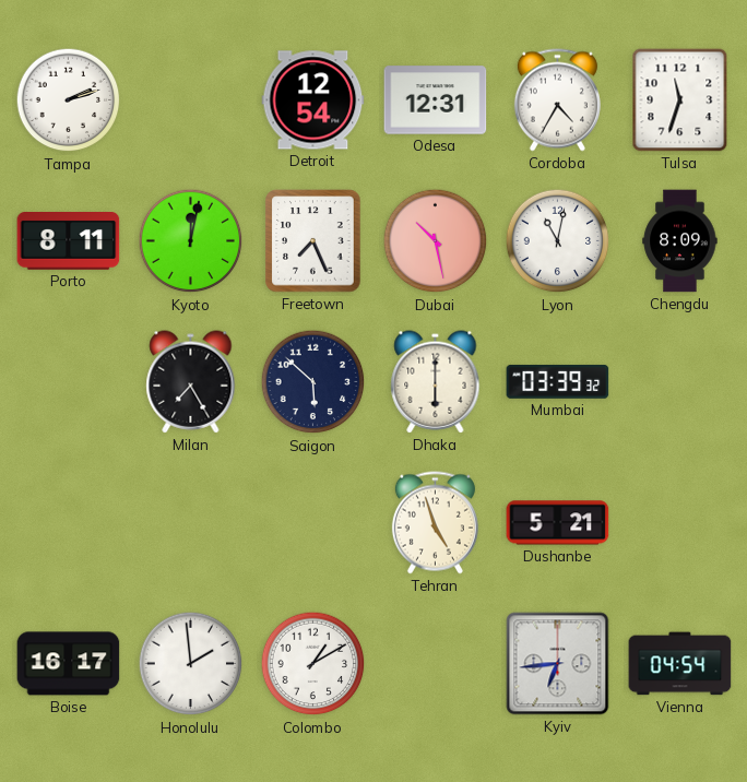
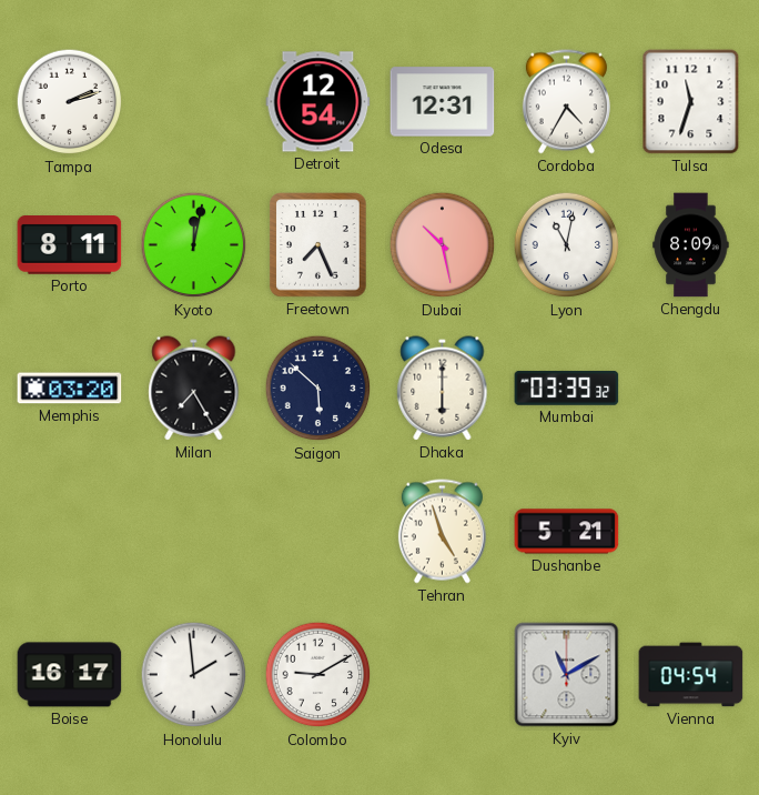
Memphis: none -> 03:20 (70, 389)
Colombo: 1:10 -> 9:10 (318, 675)
Kyiv: 6:44 -> 11:10 (567, 675)
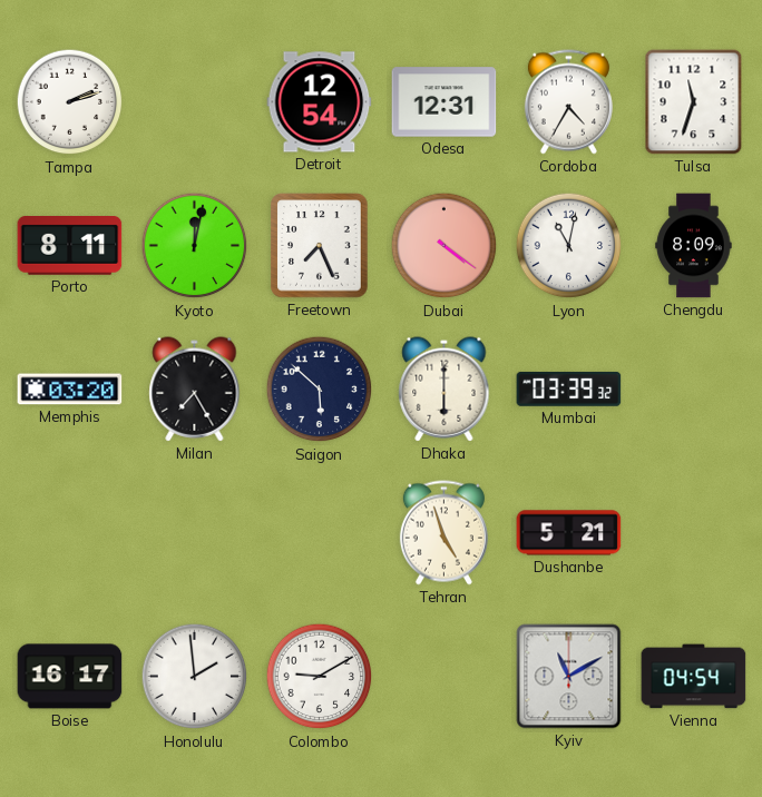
Dubai: 10:28 -> 4:21 (444, 246)
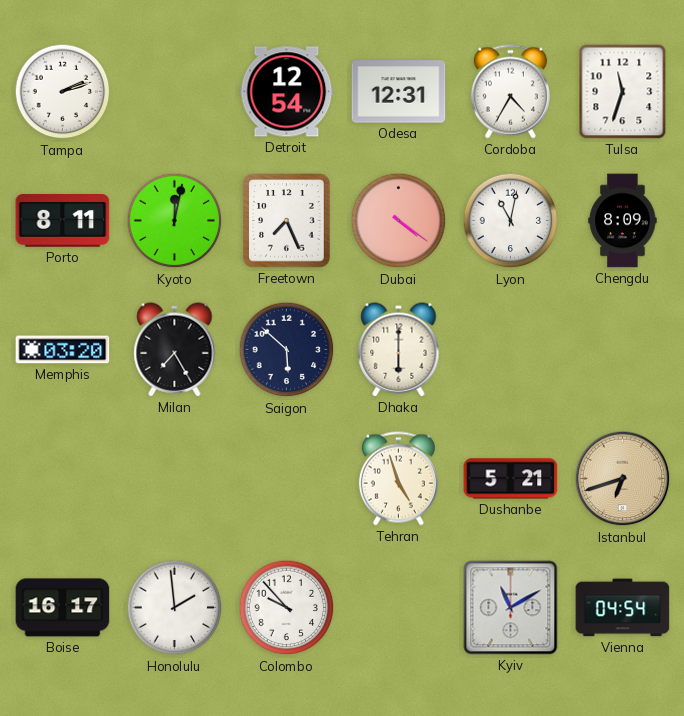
Mumbai: 03:39 -> none (569, 388)
Istanbul: none -> 6:42 (623, 479)
Colombo: 9:10 -> 9:53 (287, 608)
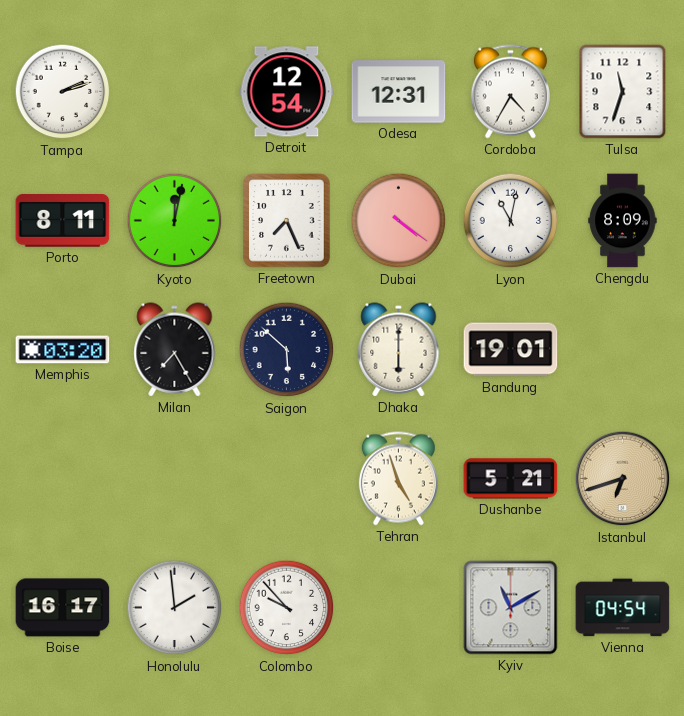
Bandung: none -> 19:01 (511, 350)
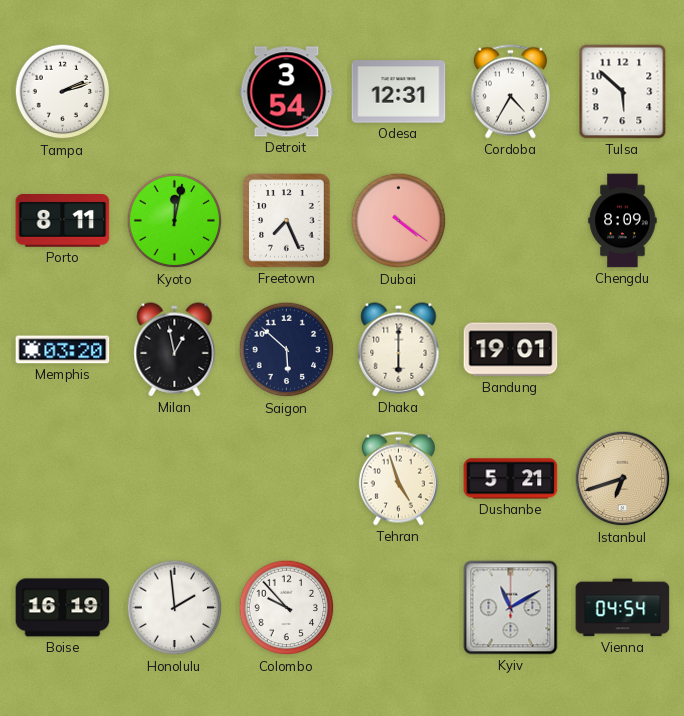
Detroit: 12:54 -> 3:54 (287, 92)
Tulsa: 11:33 -> 5:52 (623, 92)
Lyon: 11:02 -> none (511, 221)
Milan: 7:25 -> 12:58 (175, 350)
Boise: 16:17 -> 16:19 (63, 608)
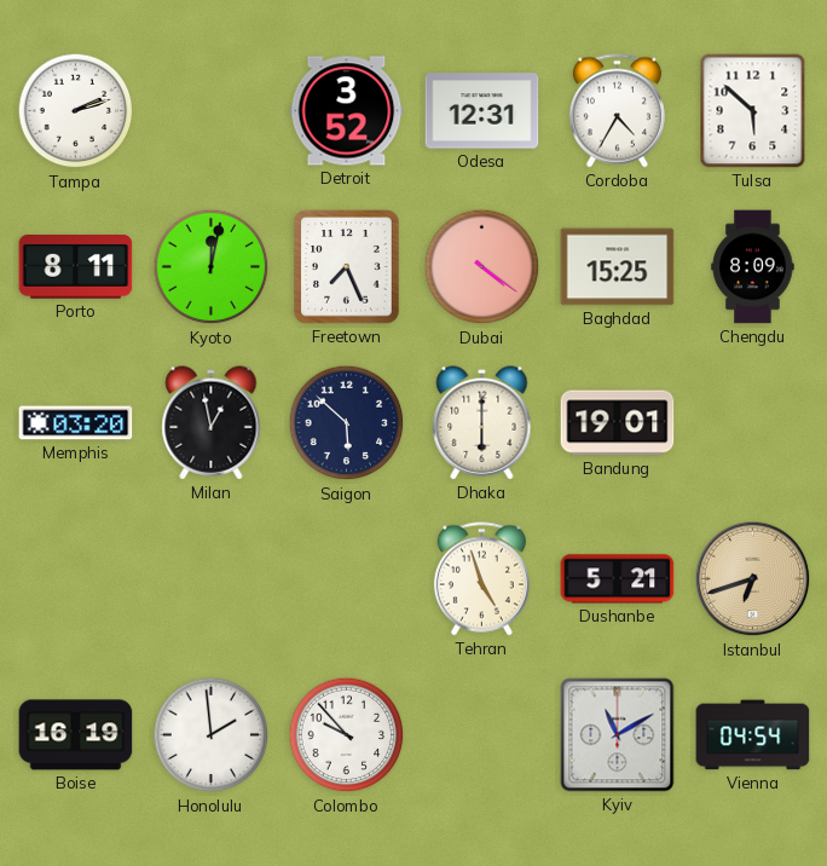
Detroit: 3:54 -> 3:52 (347, 111)
Baghdad: none -> 15:25 (618, 267)
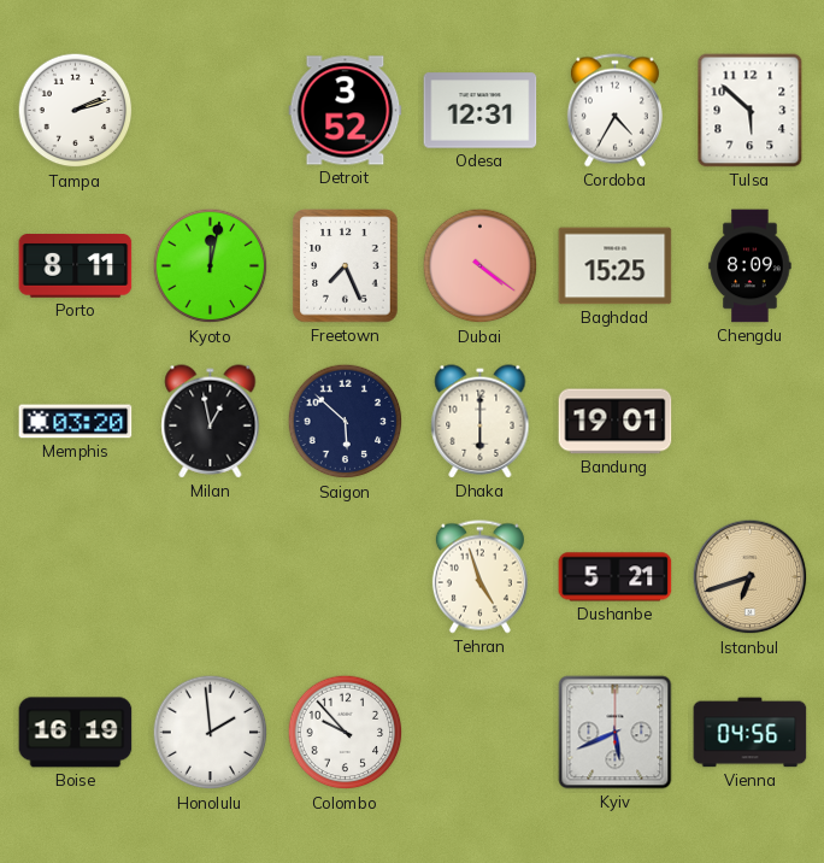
Kyiv: 11:10 -> 5:41 (616, 733)
Vienna: 04:54 -> 04:56 (751, 733)
